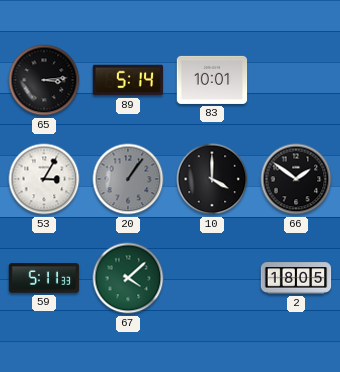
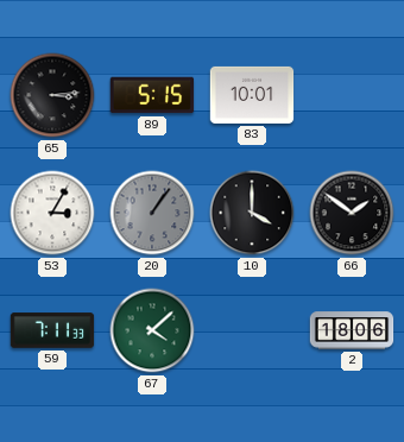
89: 5:14 -> 5:15 (152, 95)
59: 5:11 -> 7:11 (52, 330)
2: 18:05 -> 18:06 (352, 330)
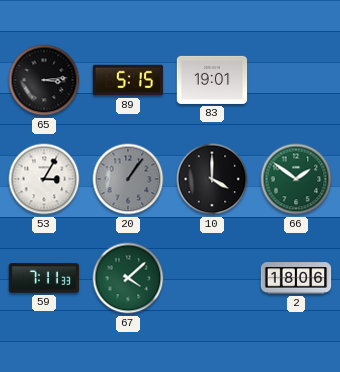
83: 10:01 -> 19:01 (212, 80)
66 dial: black -> green (296, 179)
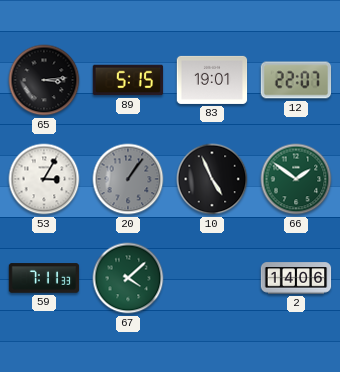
12: none -> 22:07 (296, 80)
10: 4:00 -> 4:56 (212, 179)
2: 18:06 -> 14:06 (296, 278)
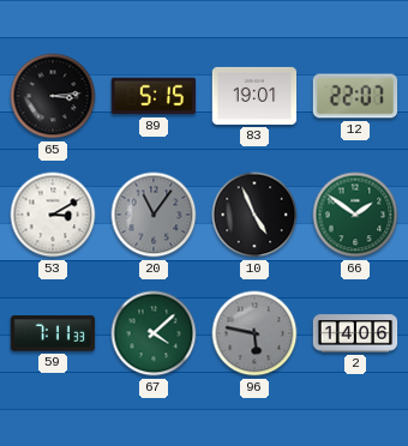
53: 3:05 -> 3:10 (53, 215)
20: 1:06 -> 11:06 (154, 215)
96: none -> 5:47 (254, 333)
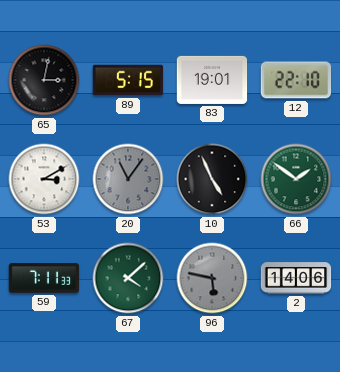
65: 3:14 -> 3:02 (44, 80)
12: 22:07 -> 22:10 (296, 80)
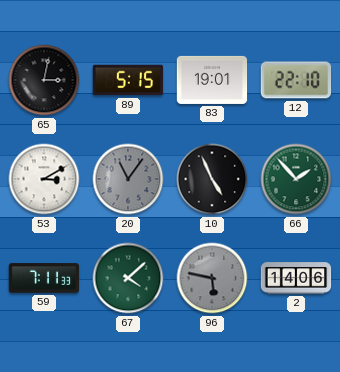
66: 1:51 -> 1:53 (296, 179)
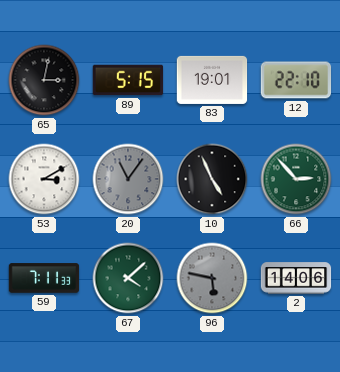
66: 1:53 -> 2:53 (296, 179)
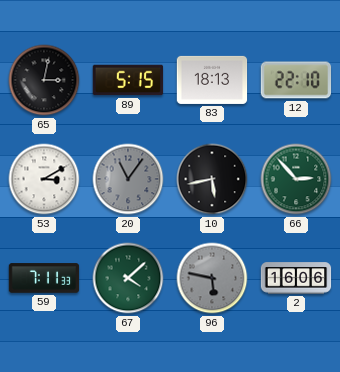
83: 19:01 -> 18:13 (212, 80)
10: 4:56 -> 5:43 (212, 179)
2: 14:06 -> 16:06 (296, 278)
